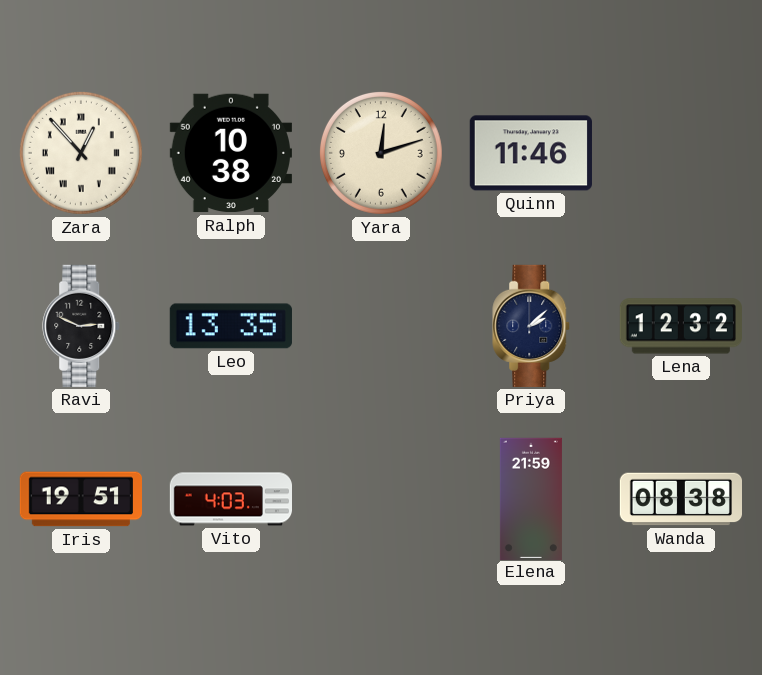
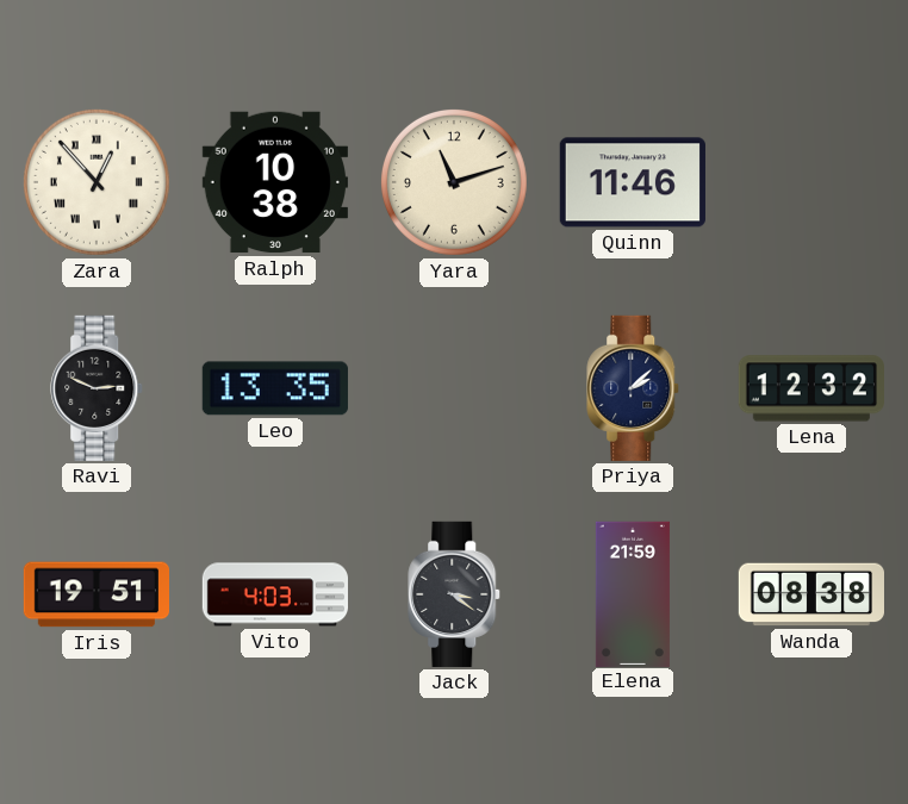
Yara: 12:12 -> 11:12 (454, 182)
Jack: none -> 3:21 (455, 594)
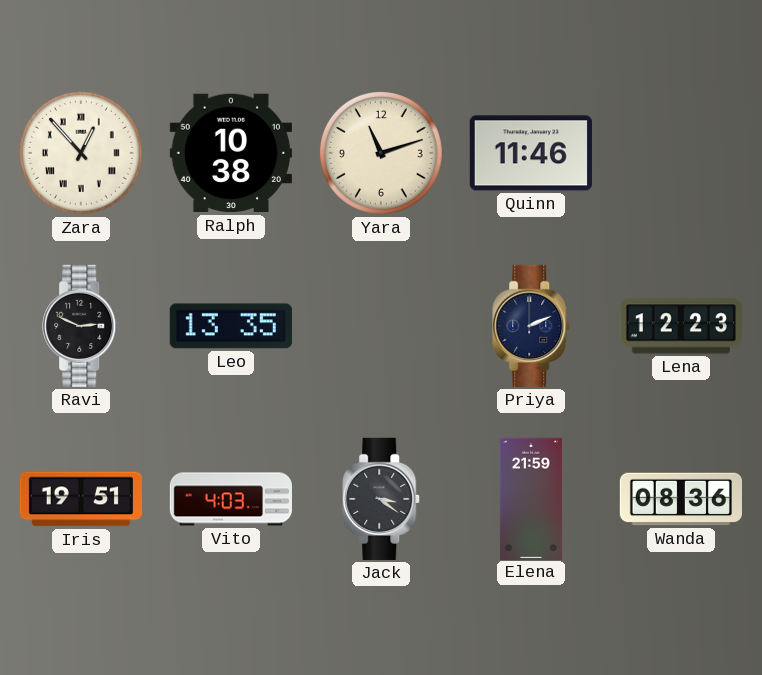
Priya: 2:08 -> 2:11 (532, 326)
Lena: 12:32 -> 12:23 (681, 326)
Wanda: 08:38 -> 08:36 (680, 499)
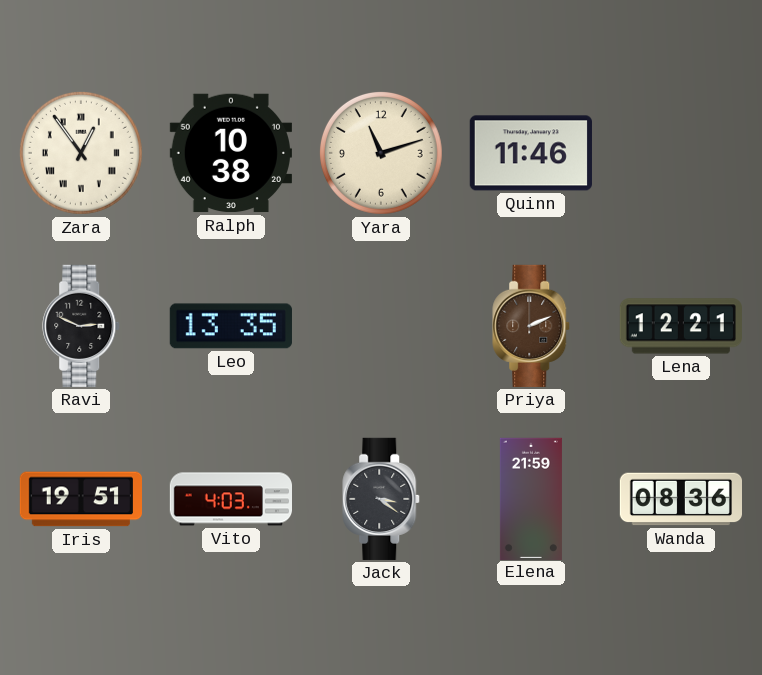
Zara: 12:53 -> 12:54 (81, 153)
Priya dial: navy -> brown (532, 326)
Lena: 12:23 -> 12:21 (681, 326)
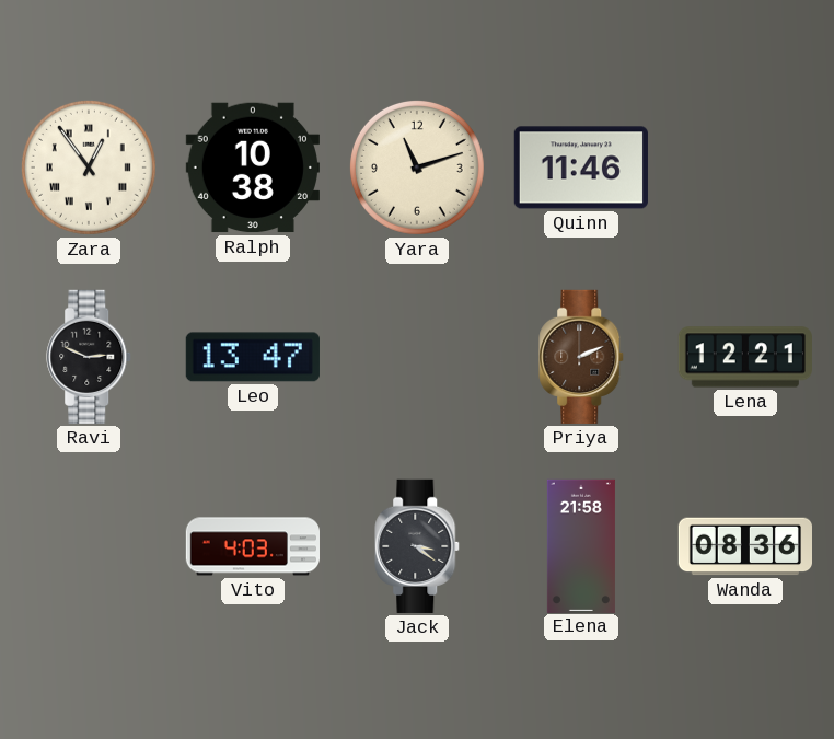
Leo: 13:35 -> 13:47 (253, 357)
Iris: 19:51 -> none (80, 499)
Elena: 21:59 -> 21:58 (581, 545)
